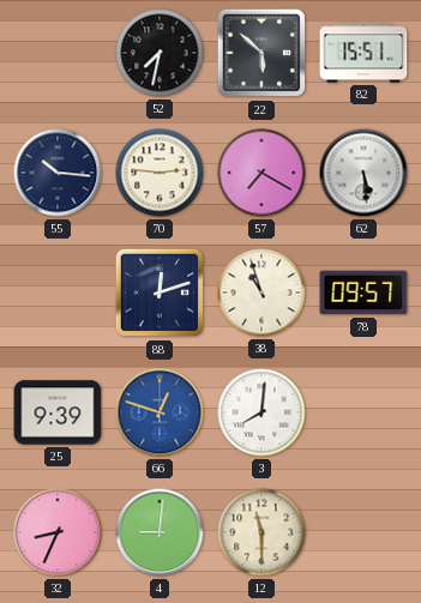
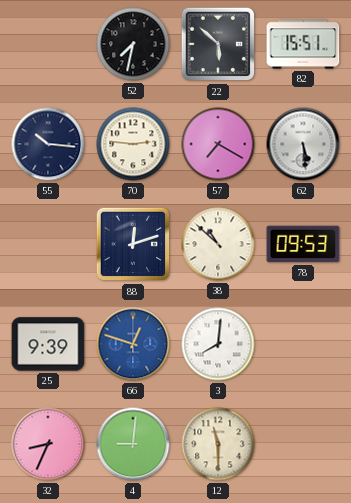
38: 10:57 -> 10:52 (218, 244)
78: 09:57 -> 09:53 (303, 244)
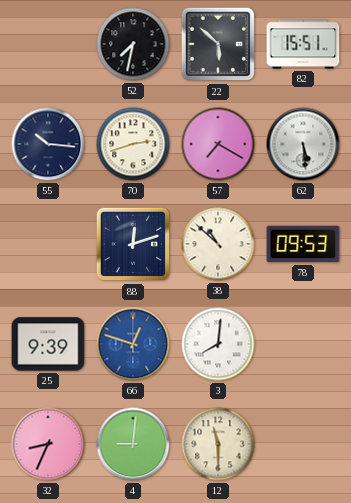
70: 2:46 -> 2:42 (133, 144)
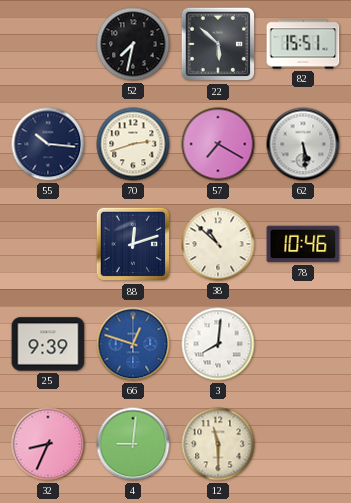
78: 09:53 -> 10:46 (303, 244)
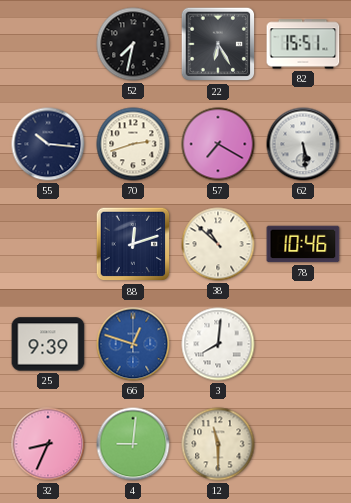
22: 5:52 -> 6:25 (218, 44)
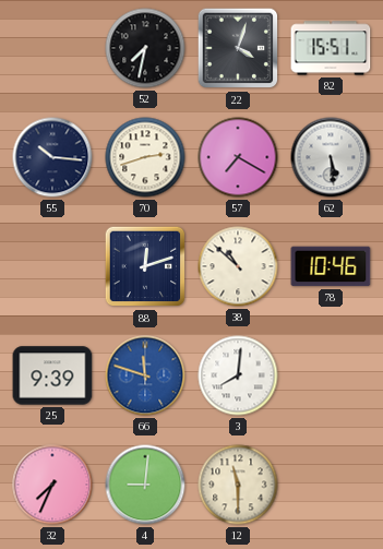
22: 6:25 -> 4:03 (238, 48)
66: 12:48 -> 11:48 (145, 375)
32: 8:34 -> 7:34 (52, 485)
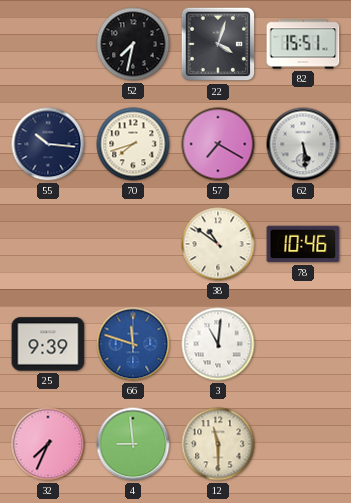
70: 2:42 -> 7:42 (133, 144)
88: 12:12 -> none (145, 266)
38: 10:52 -> 10:51 (218, 244)
3: 8:01 -> 11:01 (218, 344)
4: 9:01 -> 8:59 (133, 444)
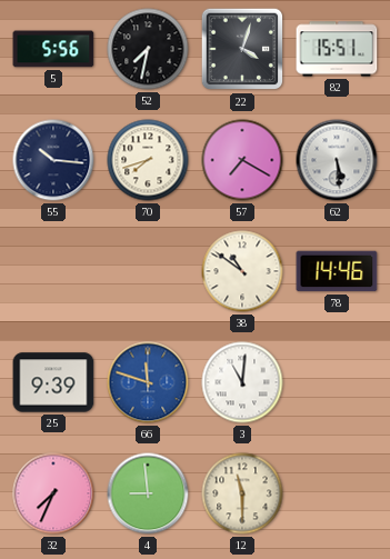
5: none -> 5:56 (53, 49)
78: 10:46 -> 14:46 (337, 271)
